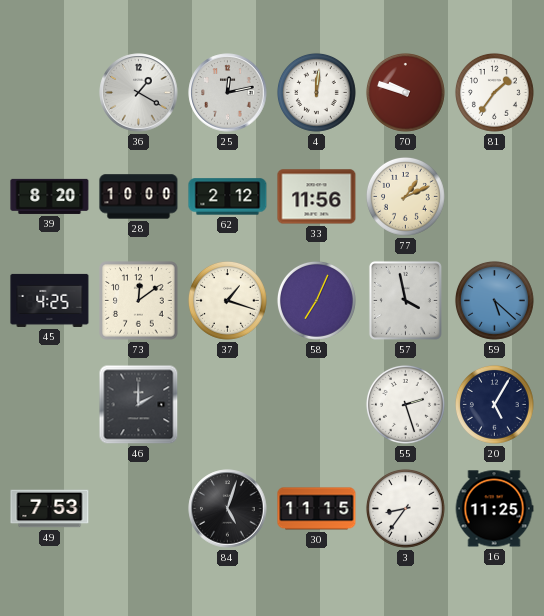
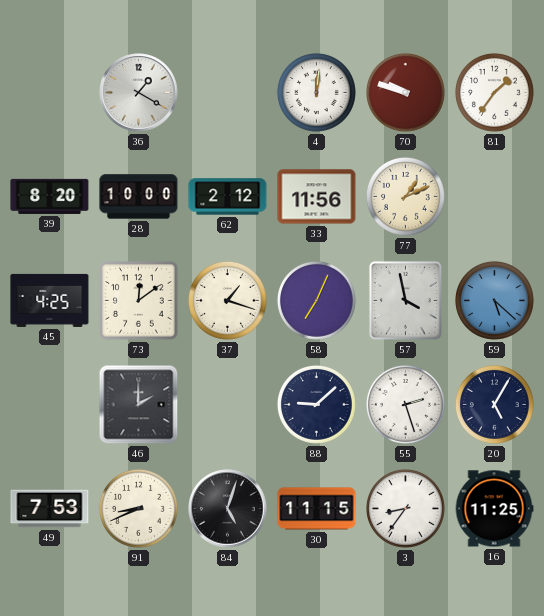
25: 12:13 -> none (228, 93)
88: none -> 9:08 (316, 404)
91: none -> 8:41 (138, 508)
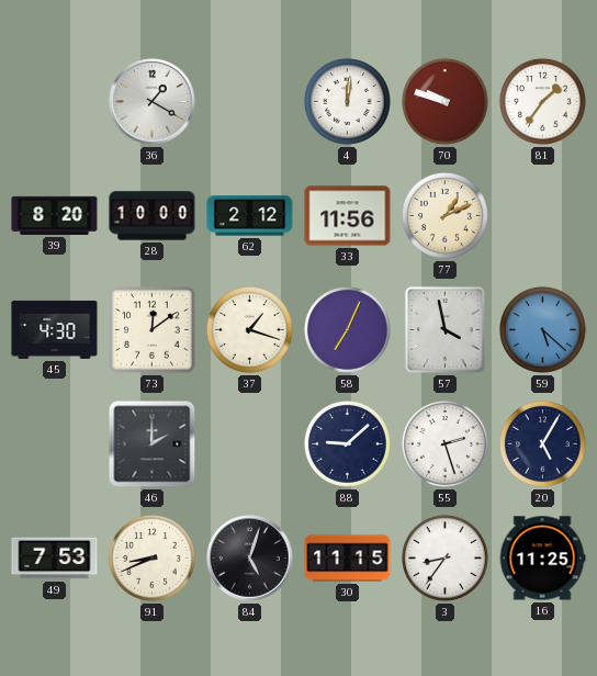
45: 4:25 -> 4:30 (55, 329)
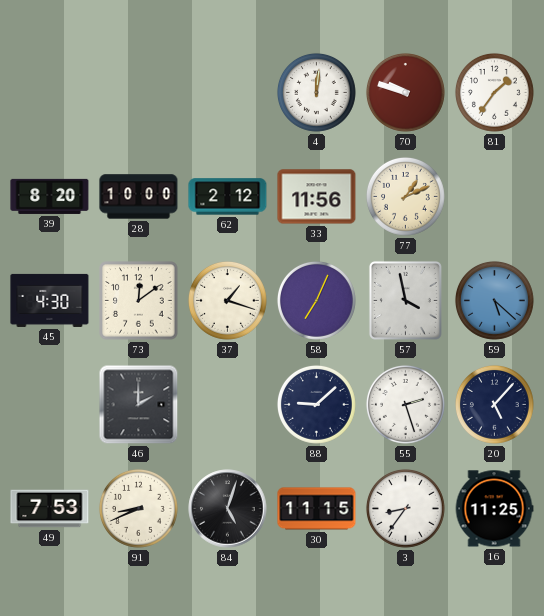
36: 1:20 -> none (153, 102)
20: 5:05 -> 5:07 (494, 404)
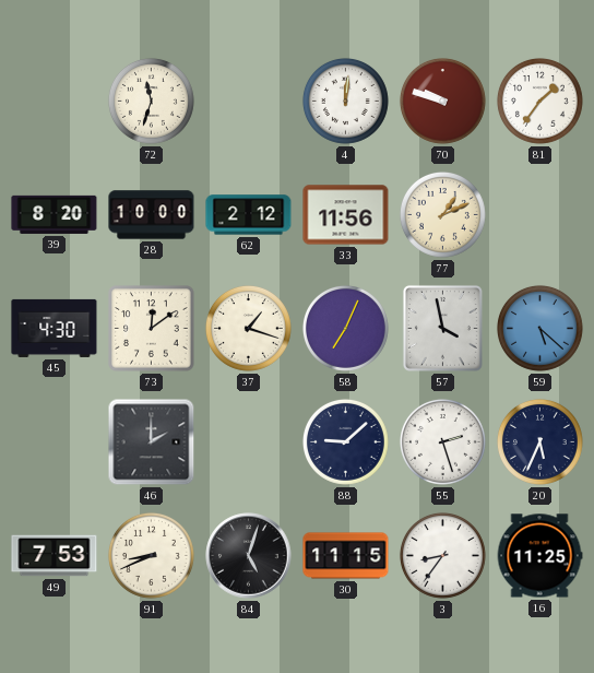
72: none -> 11:33 (151, 101)
20: 5:07 -> 5:34 (539, 441)
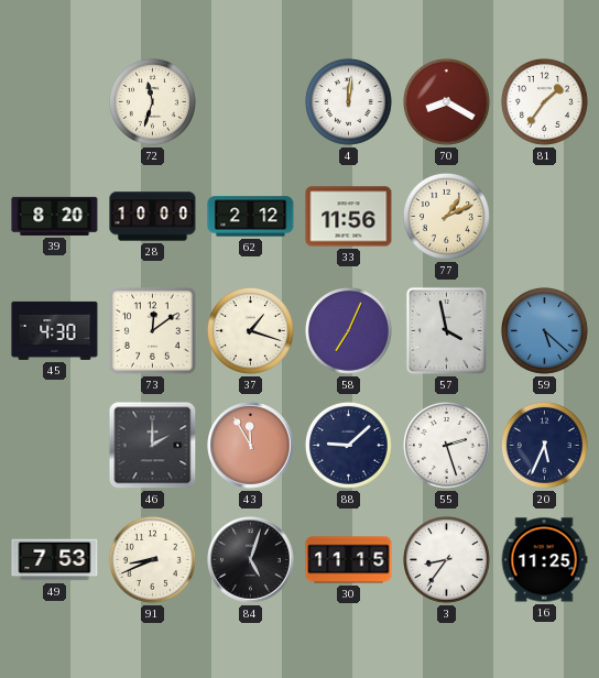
70: 9:48 -> 8:20 (446, 101)
43: none -> 11:55 (251, 446)
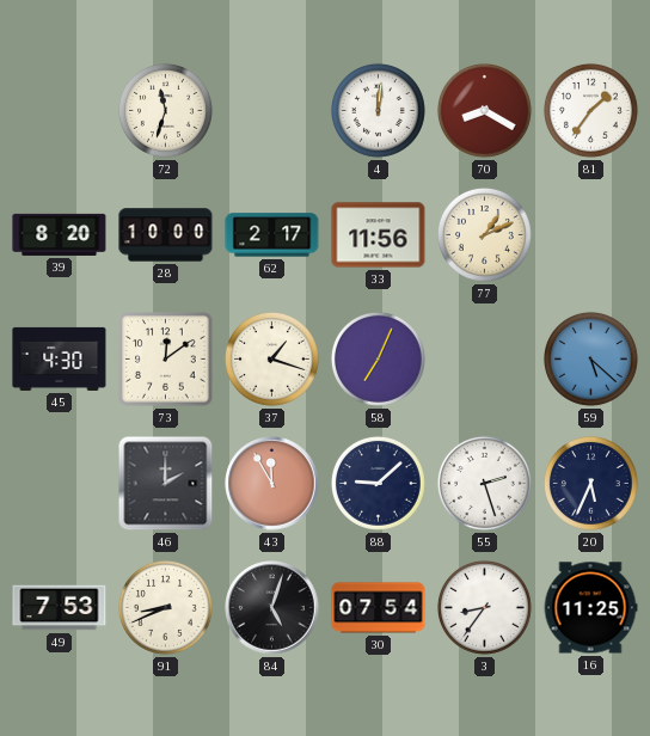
62: 2:12 -> 2:17 (272, 235)
57: 3:58 -> none (446, 330)
30: 11:15 -> 07:54 (379, 608)
